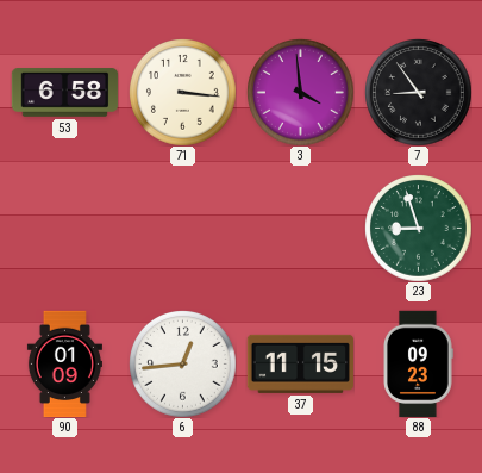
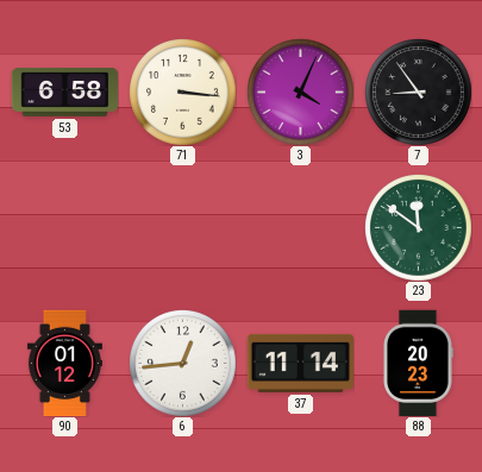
3: 3:59 -> 4:04 (301, 93)
23: 8:57 -> 11:51 (419, 228)
90: 01:09 -> 01:12 (64, 363)
37: 11:15 -> 11:14 (300, 363)
88: 09:23 -> 20:23 (418, 363)
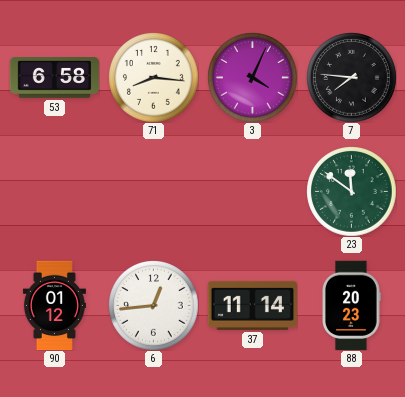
71: 3:16 -> 8:16 (154, 78)
7: 8:54 -> 7:46 (352, 78)
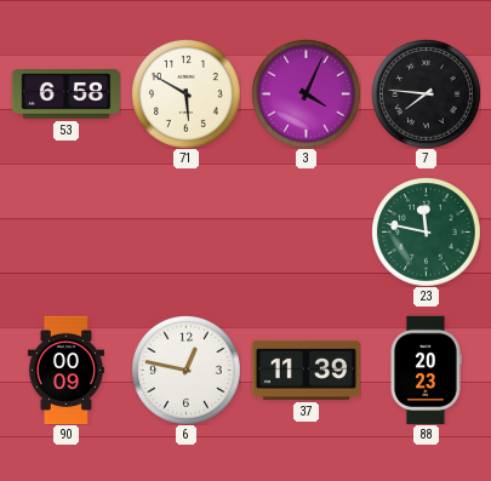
71: 8:16 -> 5:50 (187, 95)
23: 11:51 -> 11:47 (427, 233)
90: 01:12 -> 00:09 (65, 370)
6: 12:44 -> 12:47 (187, 371)
37: 11:14 -> 11:39 (306, 370)
